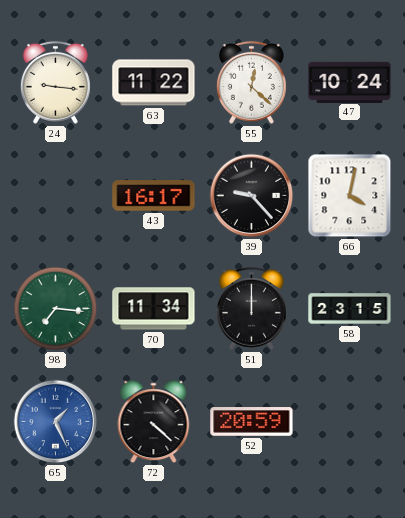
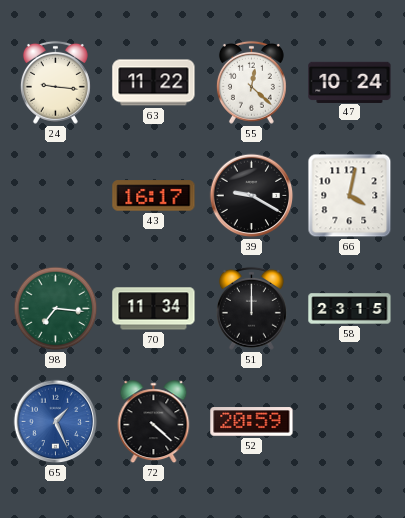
39: 9:23 -> 9:20 (252, 196)
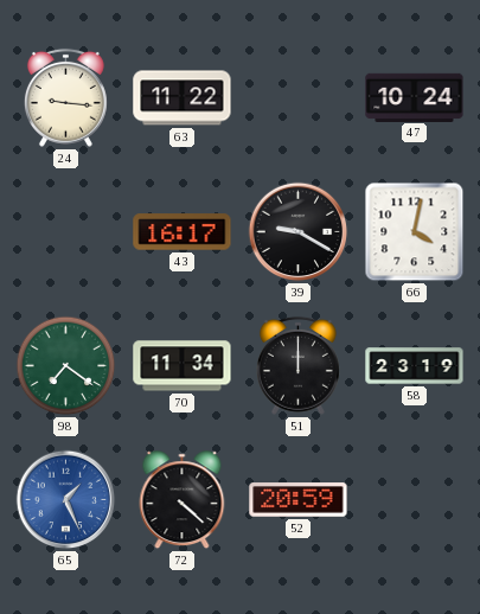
55: 12:22 -> none (251, 82)
98: 7:16 -> 7:21 (66, 366)
58: 23:15 -> 23:19 (415, 366)
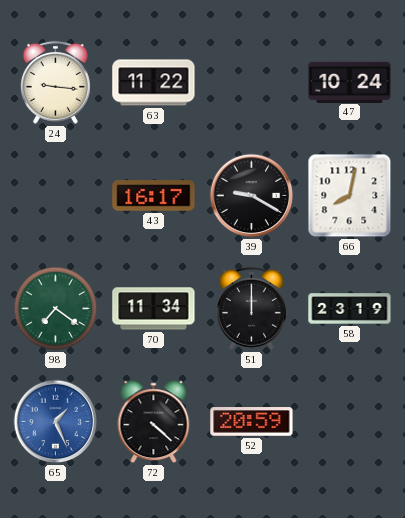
66: 4:02 -> 8:02 (350, 196)
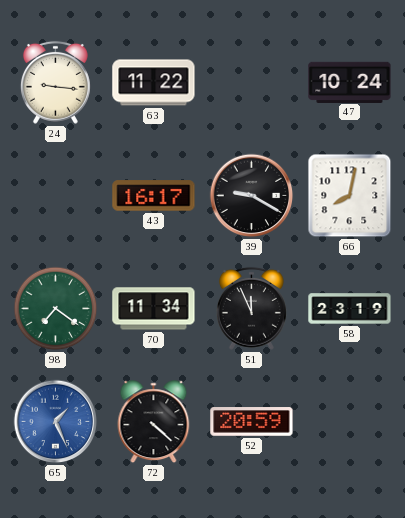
51: 12:00 -> 11:56 (251, 308)
